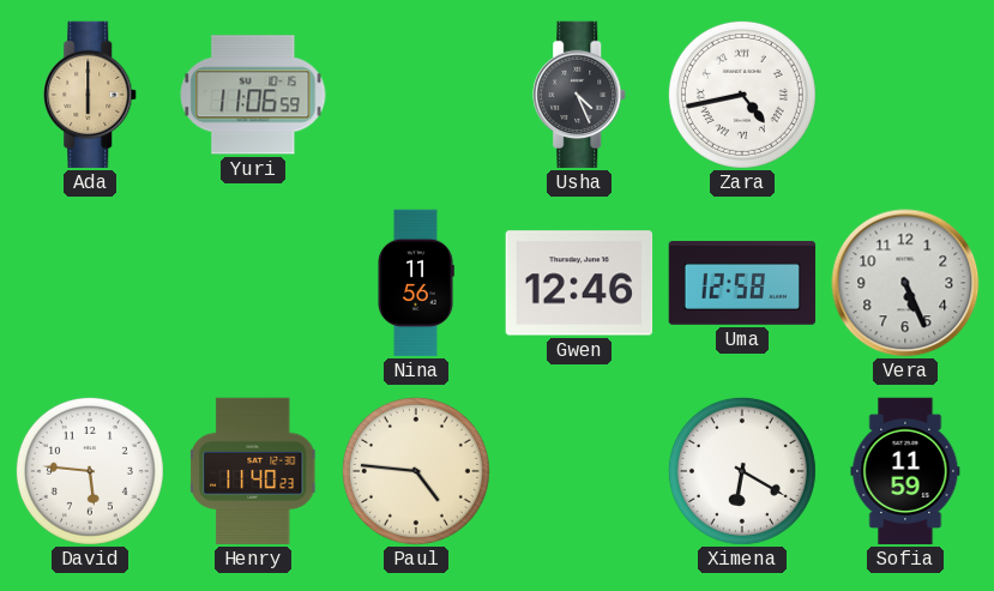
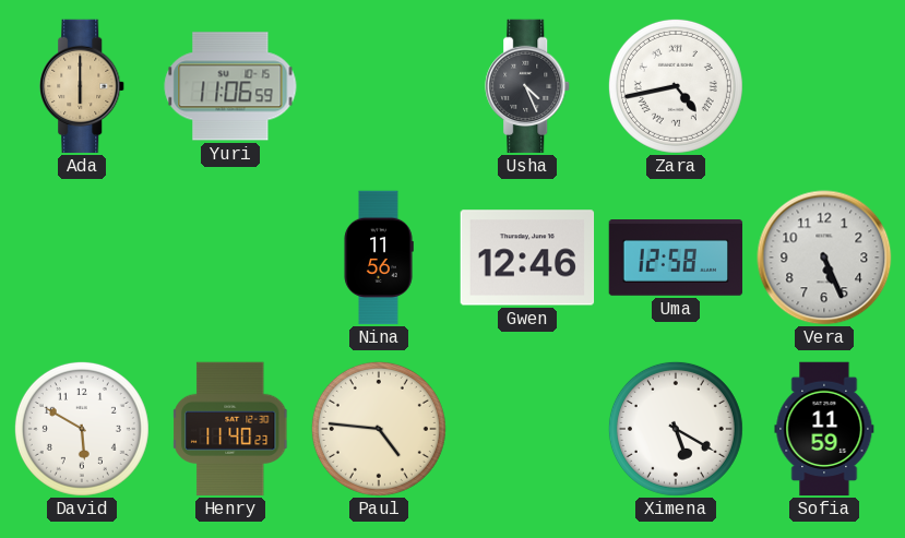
David: 5:46 -> 5:50 (82, 429)
Ximena: 6:20 -> 5:20 (676, 429)
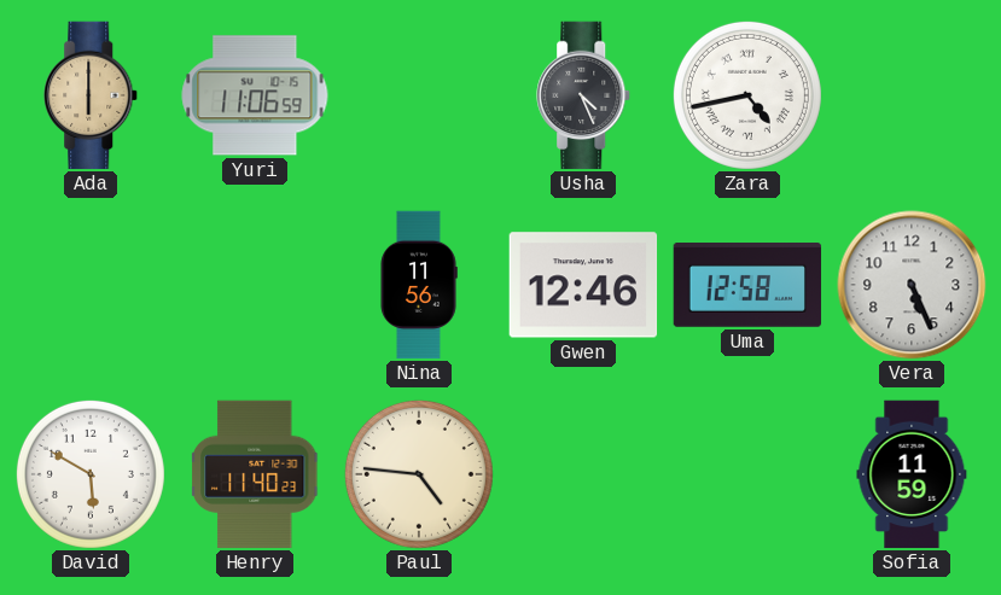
Ximena: 5:20 -> none (676, 429)
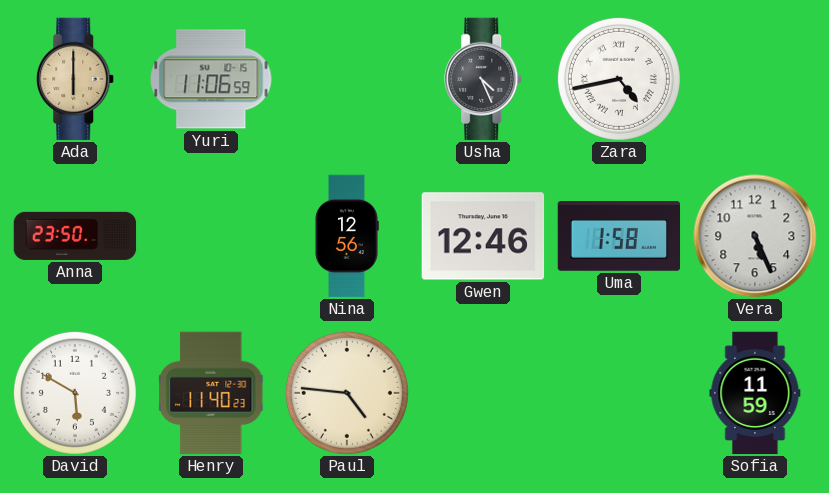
Anna: none -> 23:50 (75, 236)
Nina: 11:56 -> 12:56 (347, 236)
Uma: 12:58 -> 1:58 (619, 237)
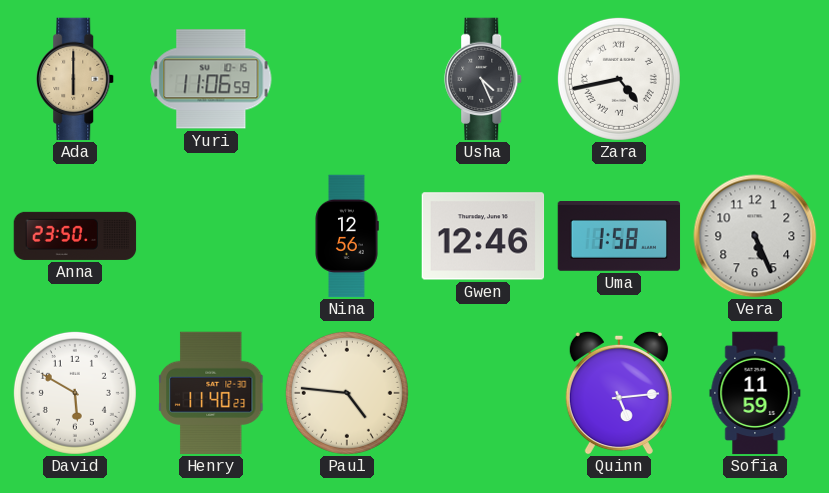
Quinn: none -> 5:14 (619, 393)
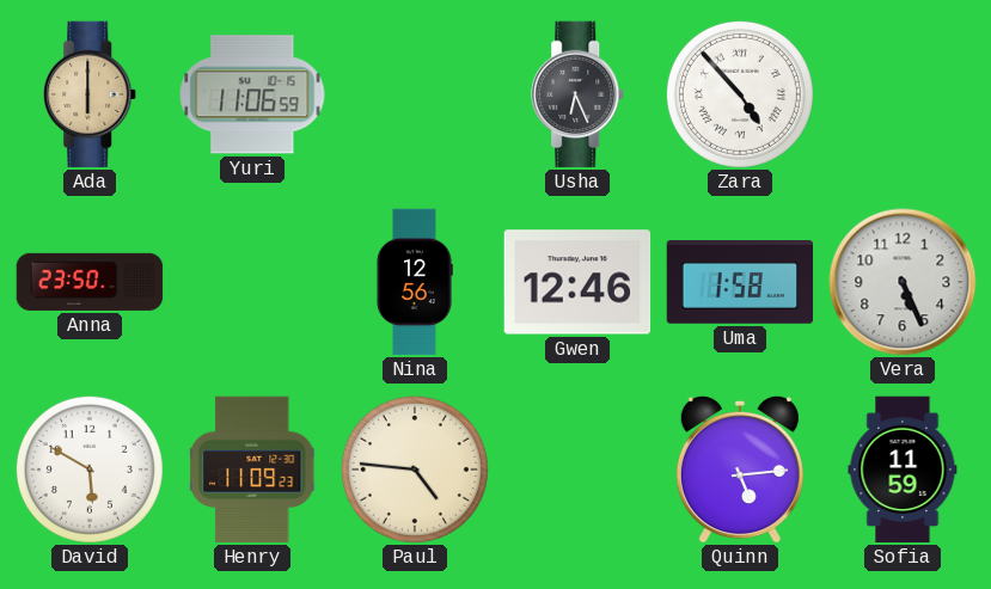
Usha: 4:26 -> 6:26 (579, 94)
Zara: 4:43 -> 4:53 (740, 94)
Henry: 11:40 -> 11:09 (253, 470)
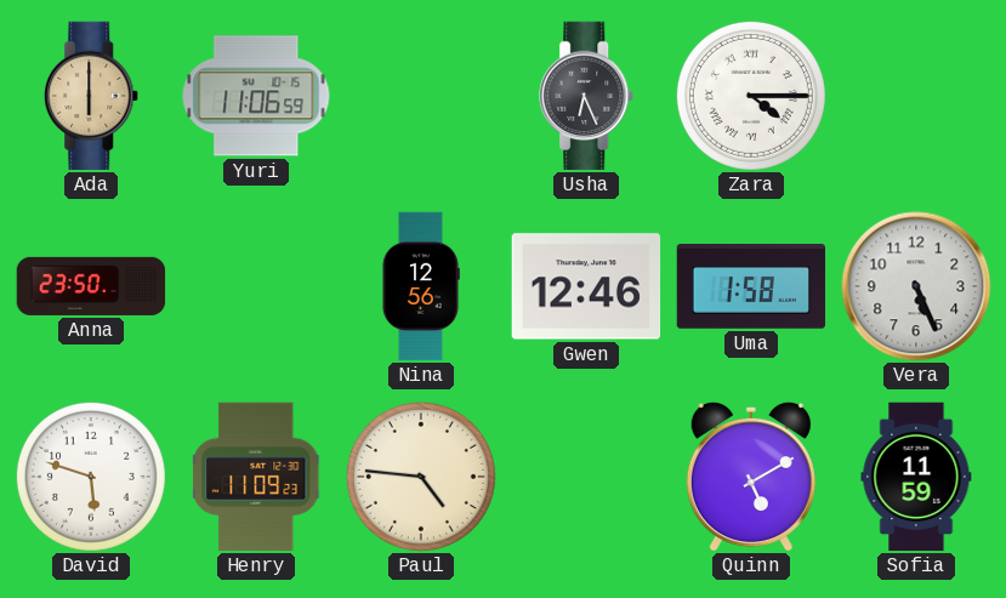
Zara: 4:53 -> 4:15 (751, 96)
David: 5:50 -> 5:48 (91, 477)
Quinn: 5:14 -> 5:10 (751, 477)
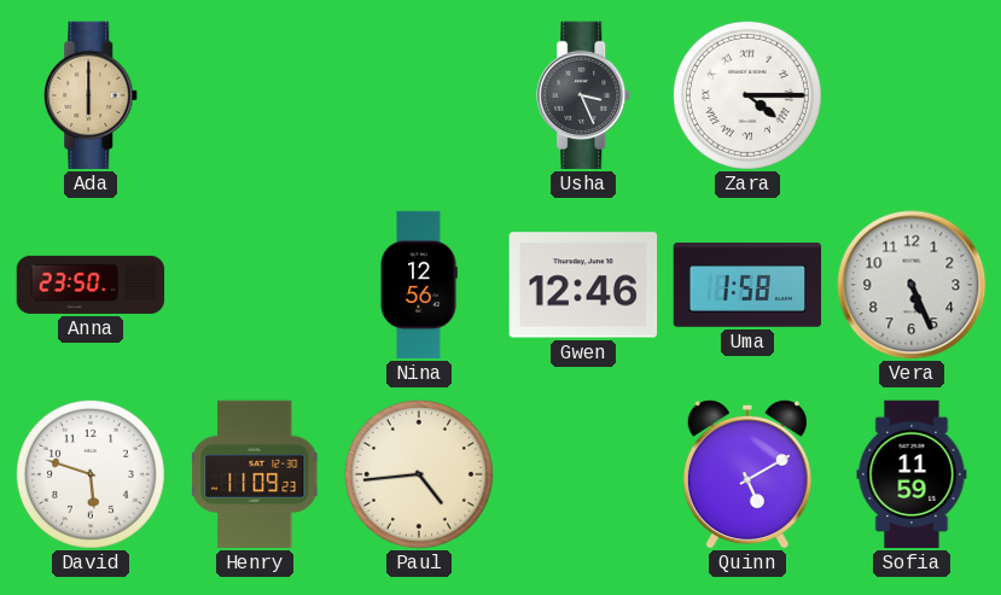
Yuri: 11:06 -> none (256, 96)
Usha: 6:26 -> 3:26 (584, 95)
Paul: 4:46 -> 4:44 (419, 474)
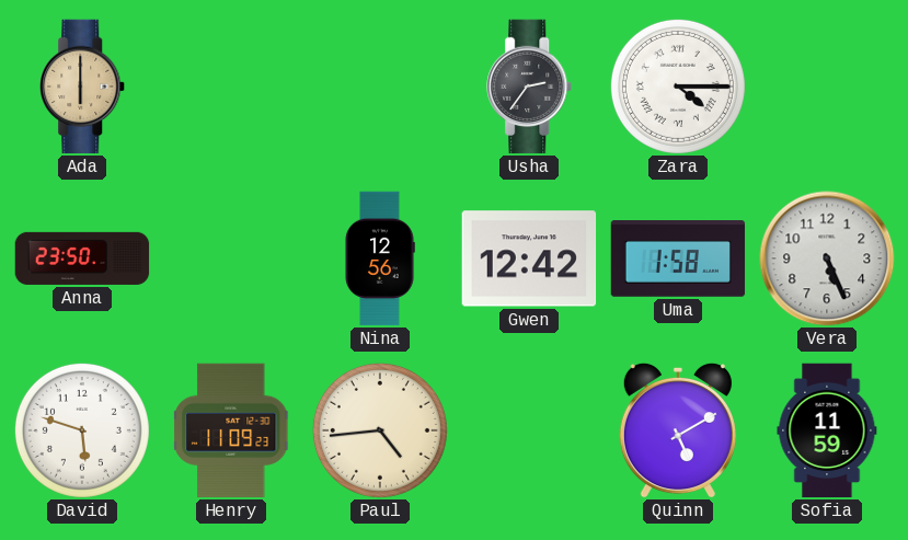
Usha: 3:26 -> 2:36 (530, 87)
Gwen: 12:46 -> 12:42 (529, 258)
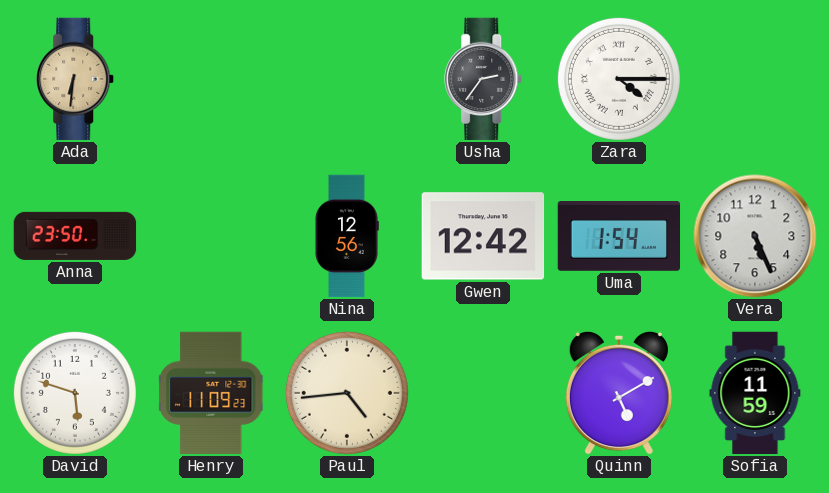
Ada: 6:00 -> 6:31 (76, 79)
Uma: 1:58 -> 1:54 (619, 237)
